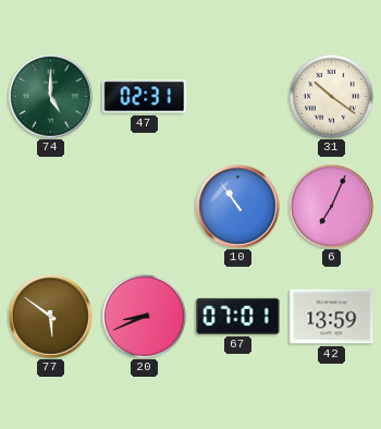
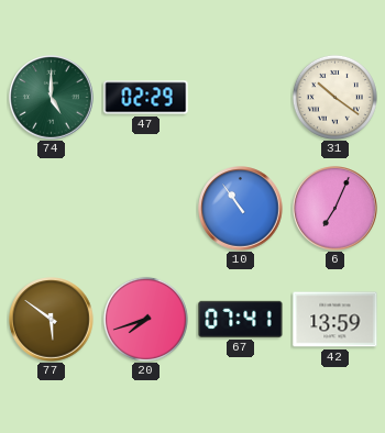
47: 02:31 -> 02:29 (146, 98)
20: 8:41 -> 7:42 (145, 319)
67: 07:01 -> 07:41 (241, 319)
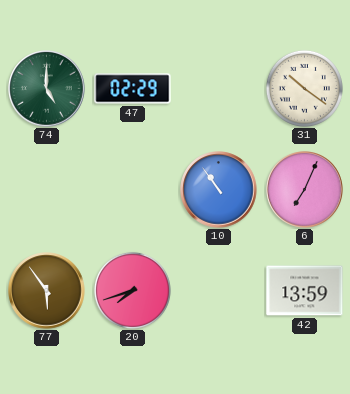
77: 5:51 -> 5:54 (47, 291)
67: 07:41 -> none (241, 319)
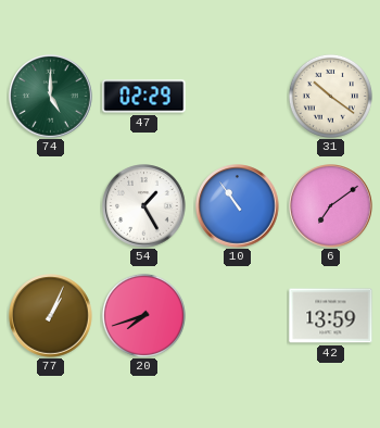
54: none -> 1:25 (144, 206)
6: 7:04 -> 7:09 (331, 206)
77: 5:54 -> 1:04 (51, 316)
